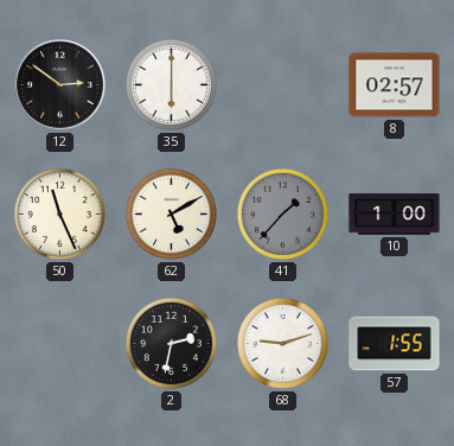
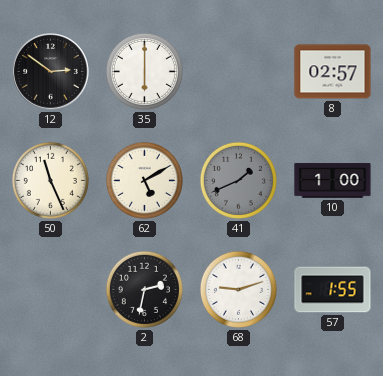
41: 1:37 -> 1:41 (238, 180)
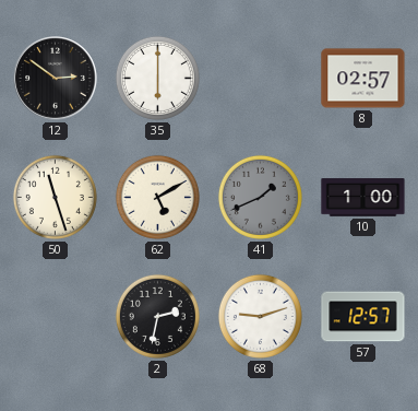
50: 11:26 -> 11:27 (55, 197)
57: 1:55 -> 12:57 (363, 317)
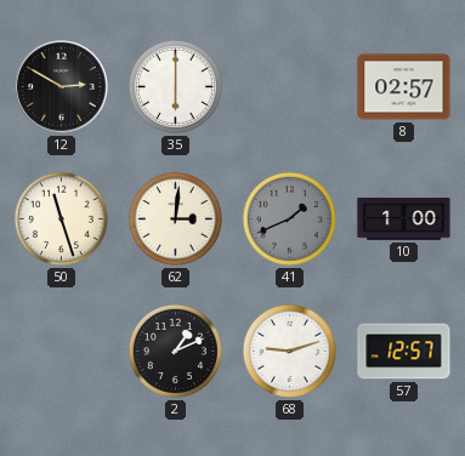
12: 2:51 -> 2:50 (62, 87)
62: 5:10 -> 3:01 (175, 218)
2: 2:32 -> 1:11 (175, 350)
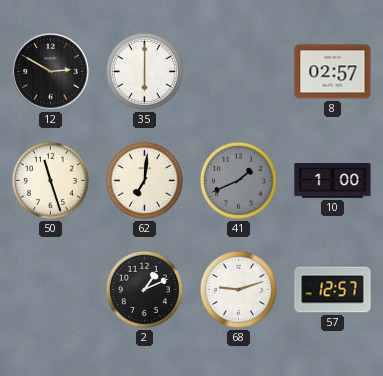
62: 3:01 -> 7:01 (144, 180)
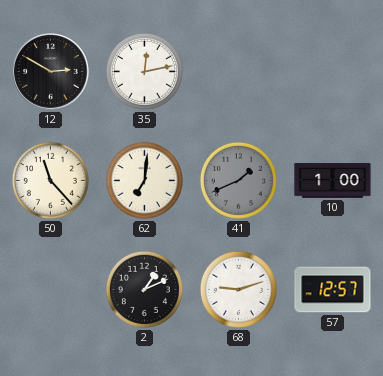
35: 6:00 -> 12:13 (144, 71)
8: 02:57 -> none (333, 72)
50: 11:27 -> 11:23 (50, 180)
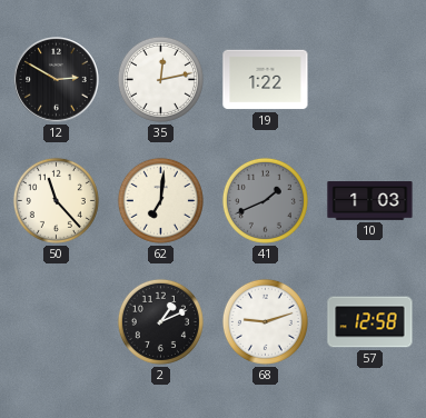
19: none -> 1:22 (266, 80)
10: 1:00 -> 1:03 (370, 201)
57: 12:57 -> 12:58 (370, 322)
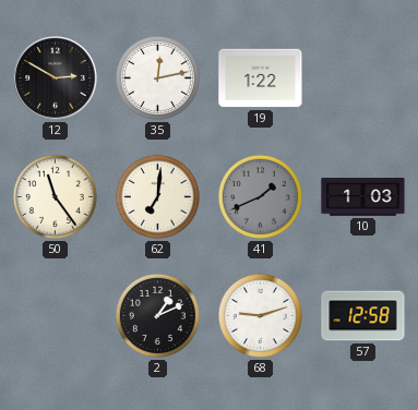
50: 11:23 -> 11:24 (55, 196)
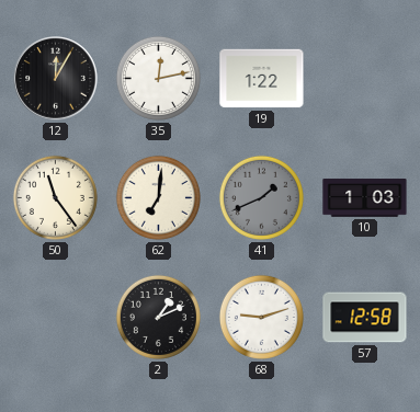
12: 2:50 -> 12:05 (56, 79)
